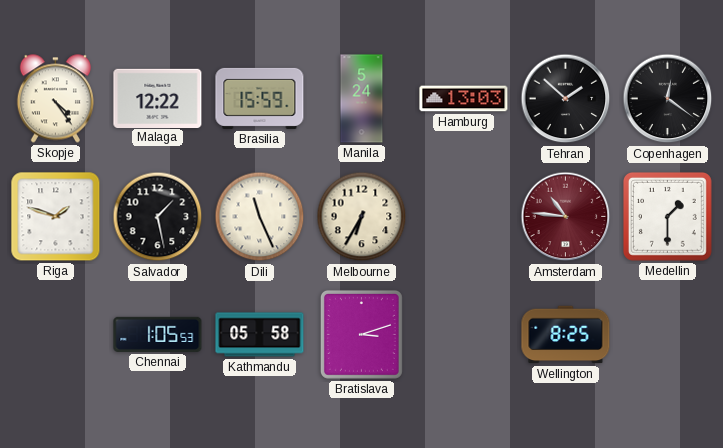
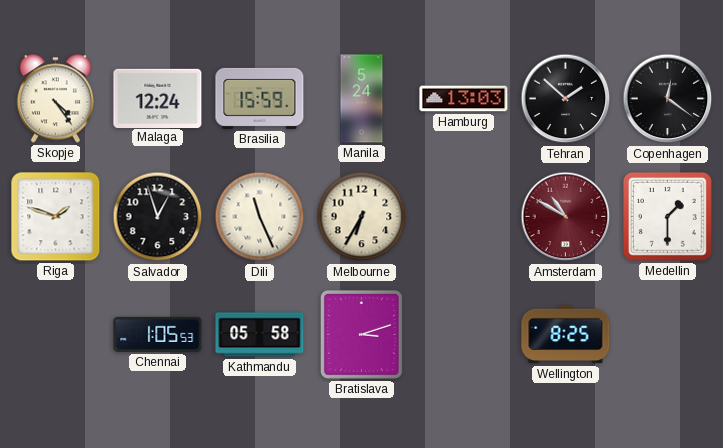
Malaga: 12:22 -> 12:24 (158, 98)
Salvador: 1:28 -> 12:57 (158, 217)
Amsterdam: 10:46 -> 10:50 (566, 217)
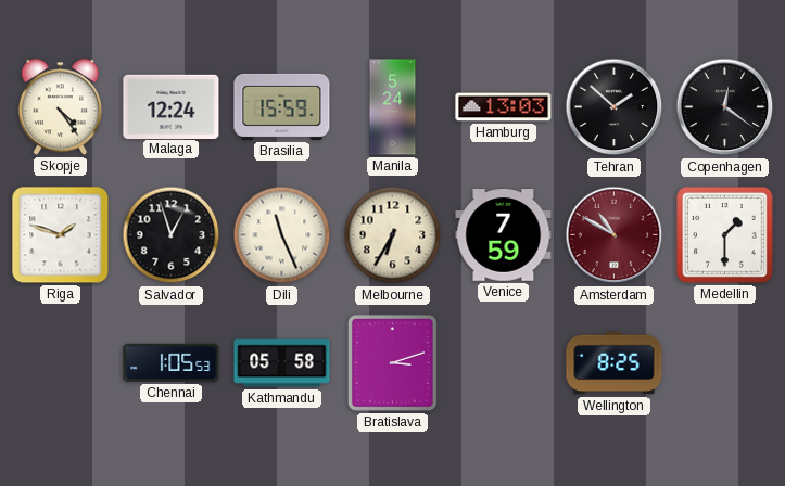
Venice: none -> 7:59 (504, 235)
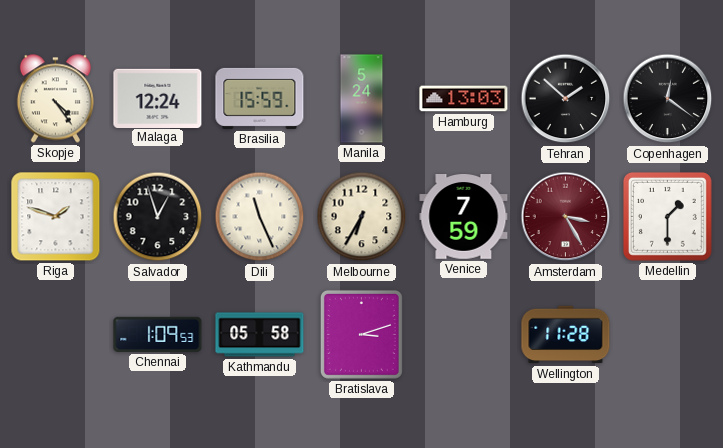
Amsterdam: 10:50 -> 3:25 (566, 217)
Chennai: 1:05 -> 1:09 (158, 334)
Wellington: 8:25 -> 11:28 (566, 335)
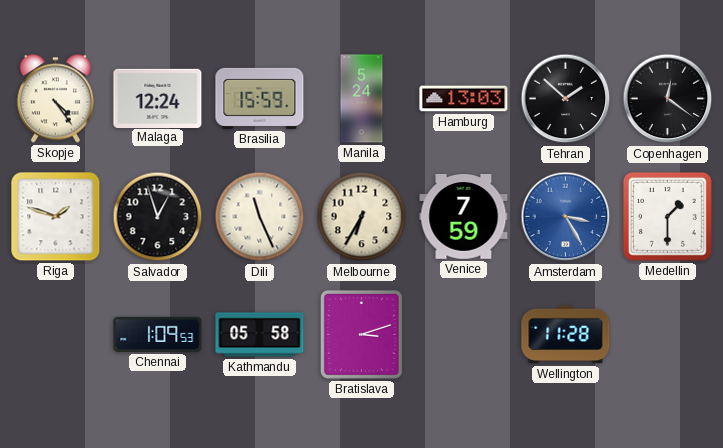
Amsterdam dial: burgundy -> blue (566, 217)
